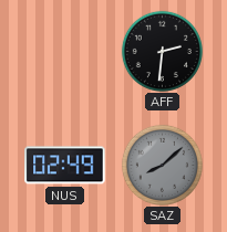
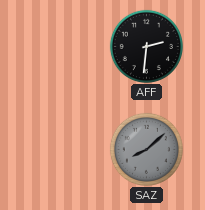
NUS: 02:49 -> none (65, 166)
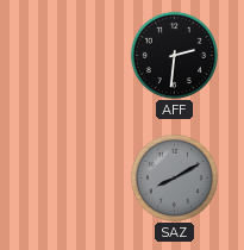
SAZ: 8:08 -> 8:10 (174, 177)
